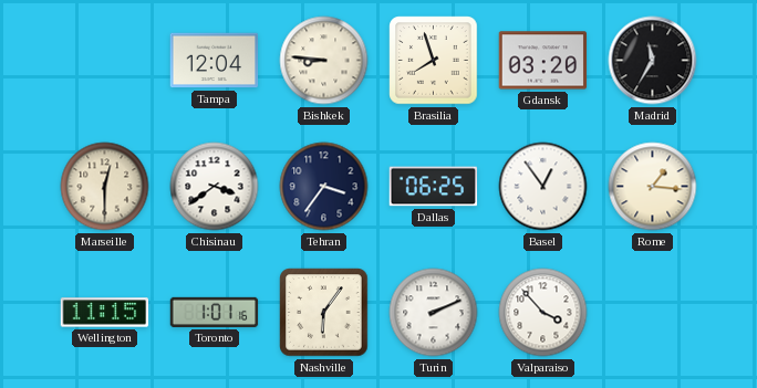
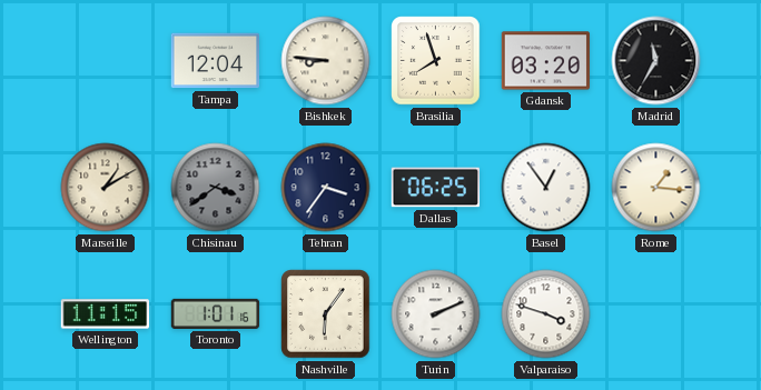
Marseille: 12:30 -> 1:10 (106, 188)
Chisinau dial: white -> grey (216, 188)
Valparaiso: 3:53 -> 3:48 (546, 314)
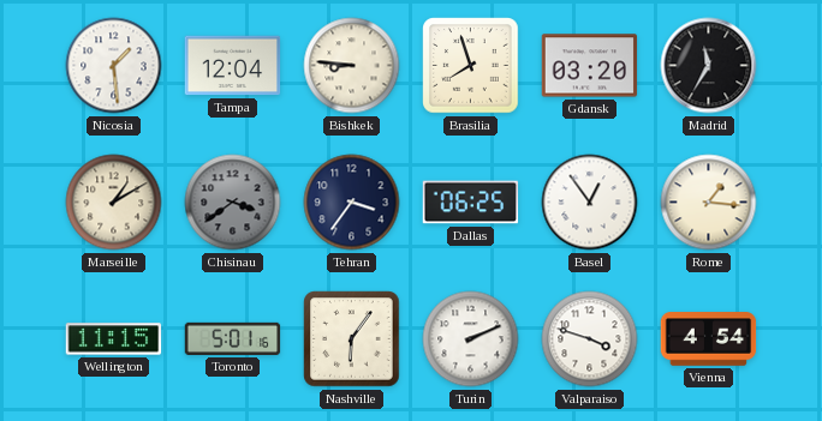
Nicosia: none -> 1:29 (114, 66)
Toronto: 1:01 -> 5:01 (233, 338)
Vienna: none -> 4:54 (709, 339)
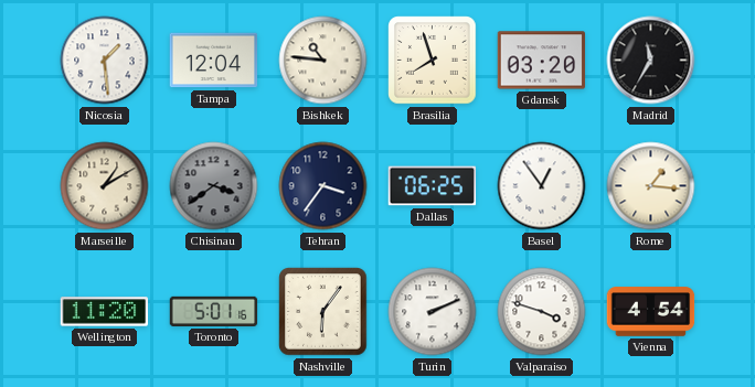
Bishkek: 8:46 -> 10:46 (323, 61)
Wellington: 11:15 -> 11:20 (105, 312)
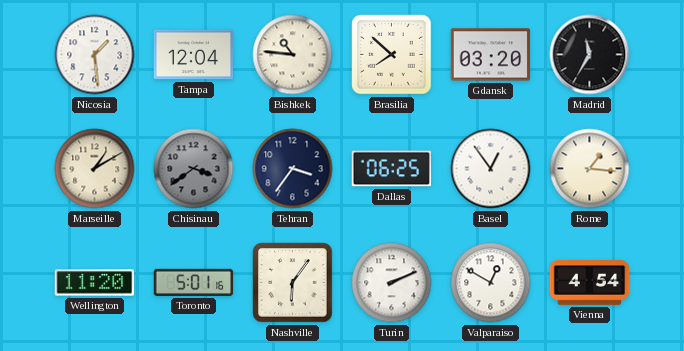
Brasilia: 7:57 -> 7:52 (392, 55)
Valparaiso: 3:48 -> 12:50 (491, 283)
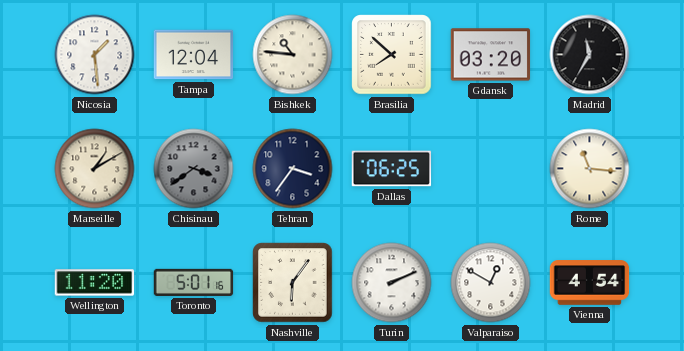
Basel: 12:54 -> none (491, 169)
Rome: 1:16 -> 11:16 (590, 169)
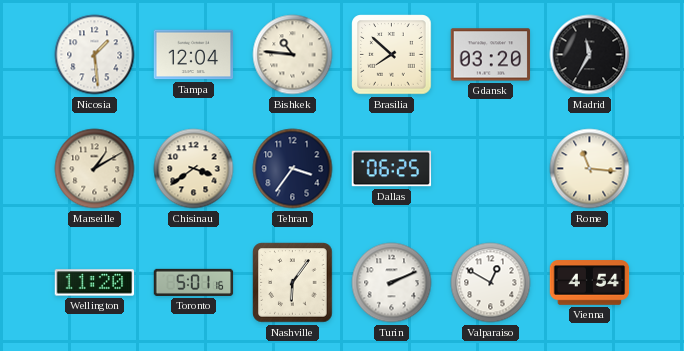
Chisinau dial: grey -> cream (194, 169)
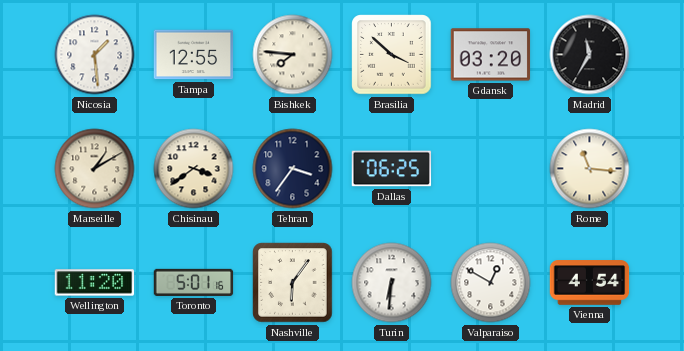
Tampa: 12:04 -> 12:55 (194, 55)
Bishkek: 10:46 -> 7:46 (293, 55)
Brasilia: 7:52 -> 3:52 (392, 55)
Turin: 2:11 -> 6:31 (392, 283)
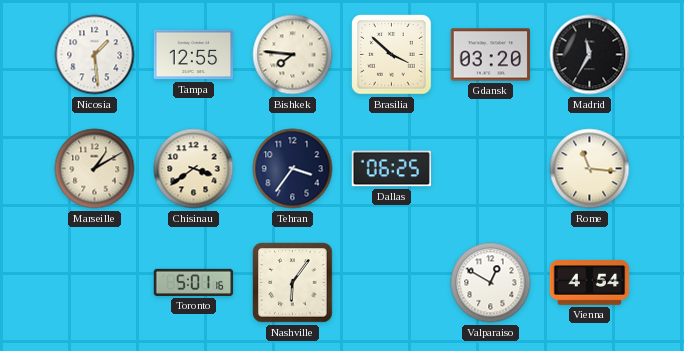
Wellington: 11:20 -> none (95, 283)
Turin: 6:31 -> none (392, 283)
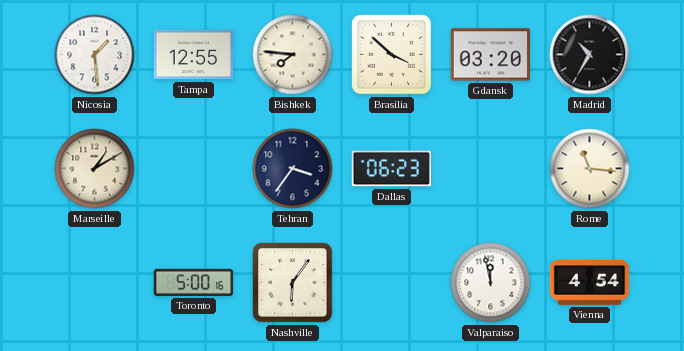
Madrid: 11:35 -> 10:35 (590, 55)
Chisinau: 3:39 -> none (194, 169)
Dallas: 06:25 -> 06:23 (392, 169)
Toronto: 5:01 -> 5:00 (194, 282)
Valparaiso: 12:50 -> 11:58 (491, 283)
